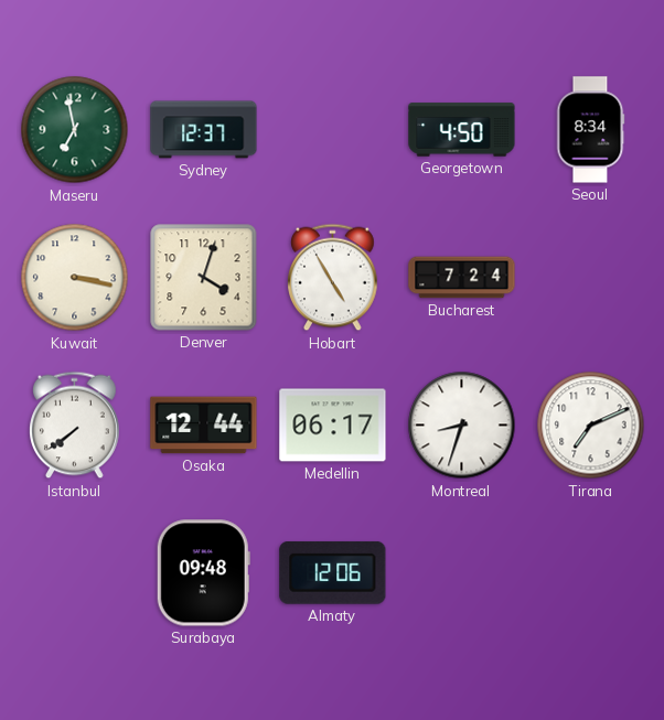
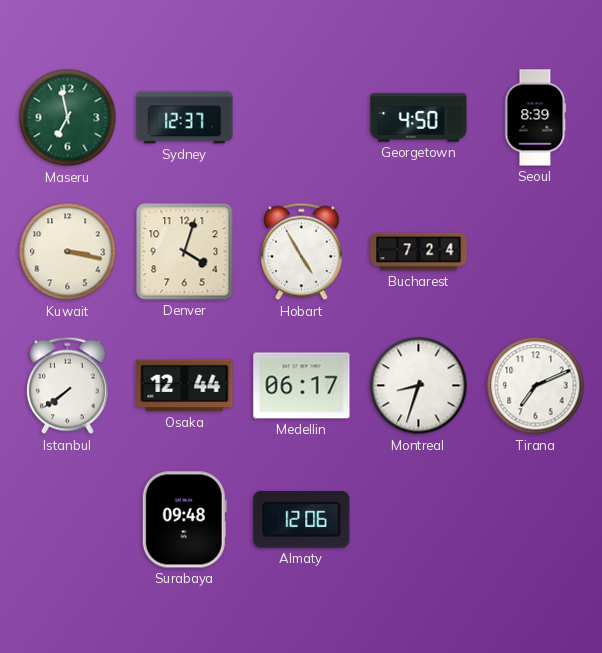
Seoul: 8:34 -> 8:39 (536, 118)
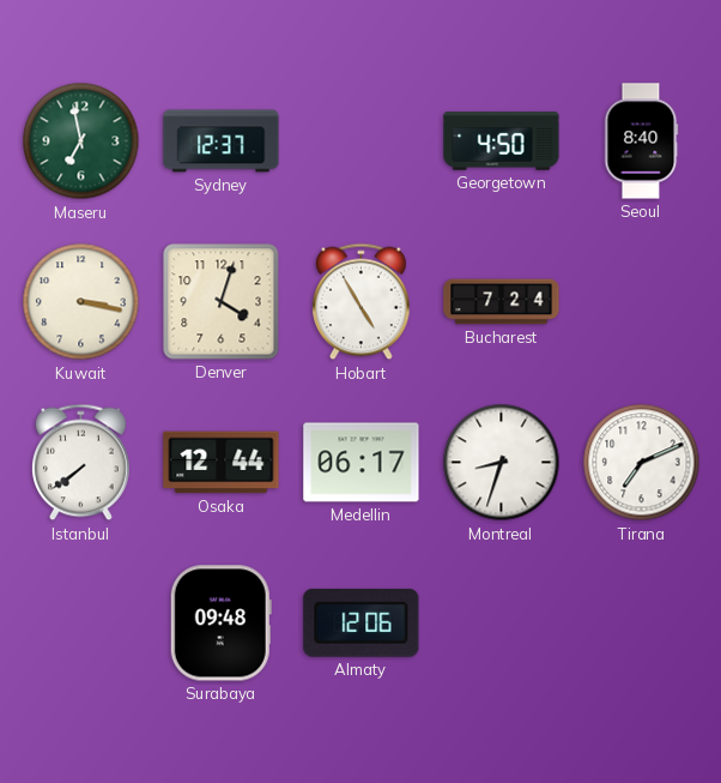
Seoul: 8:39 -> 8:40 (642, 141)
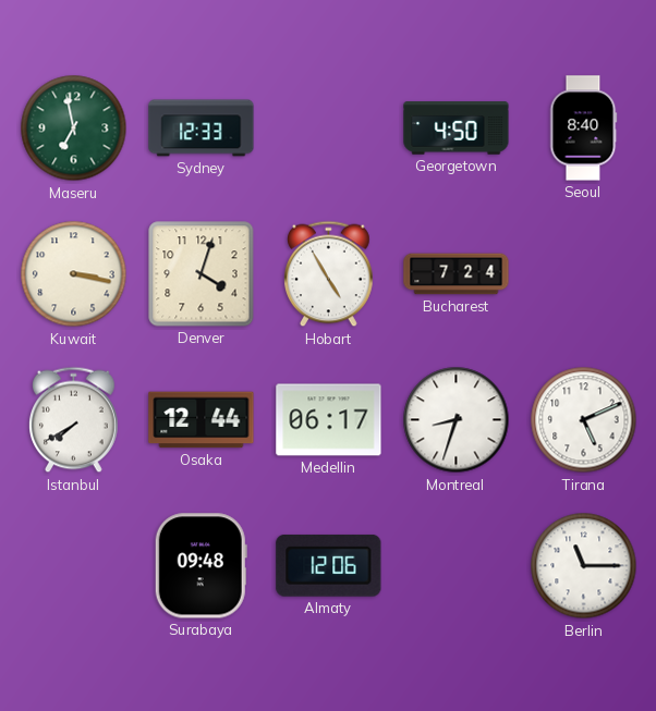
Sydney: 12:37 -> 12:33 (202, 128)
Istanbul: 7:39 -> 7:40 (74, 420)
Tirana: 7:11 -> 5:11 (584, 420)
Berlin: none -> 11:15 (584, 566)
